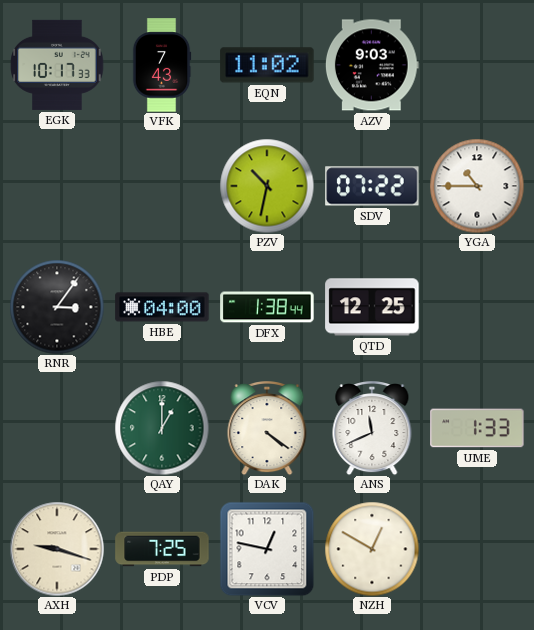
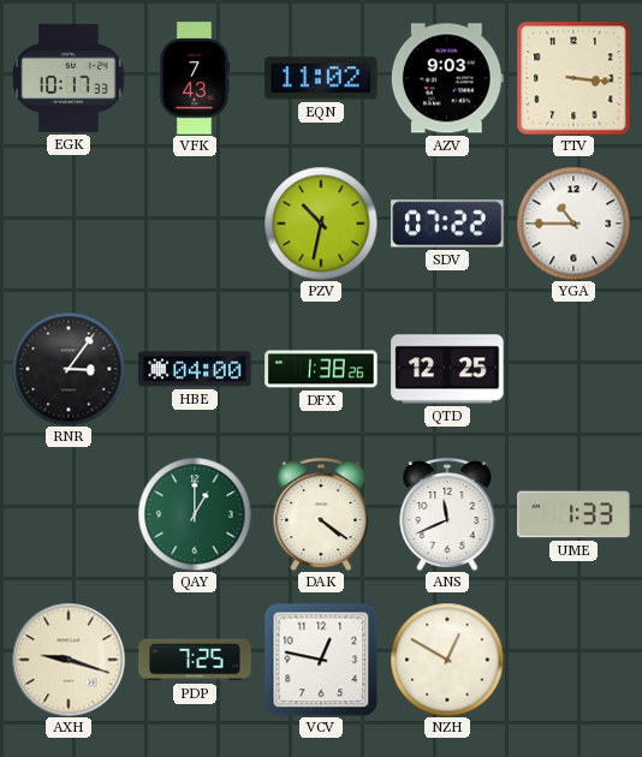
TTV: none -> 3:16 (573, 78)
DFX: 1:38:44 -> 1:38:26 (321, 369)
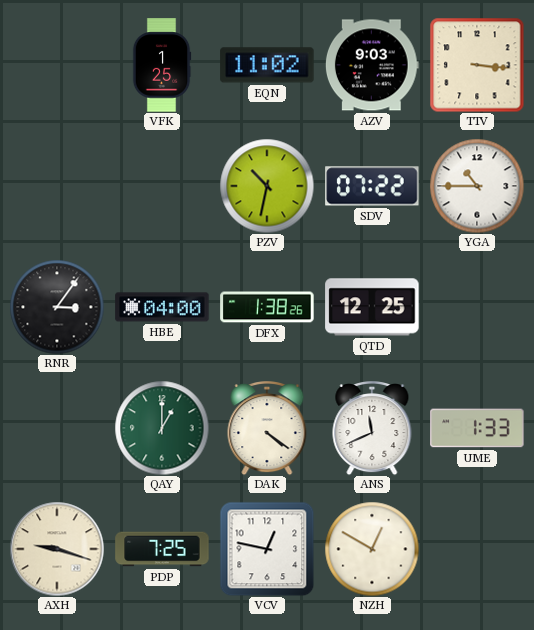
EGK: 10:17 -> none (69, 78)
VFK: 7:43 -> 1:25 (162, 65)
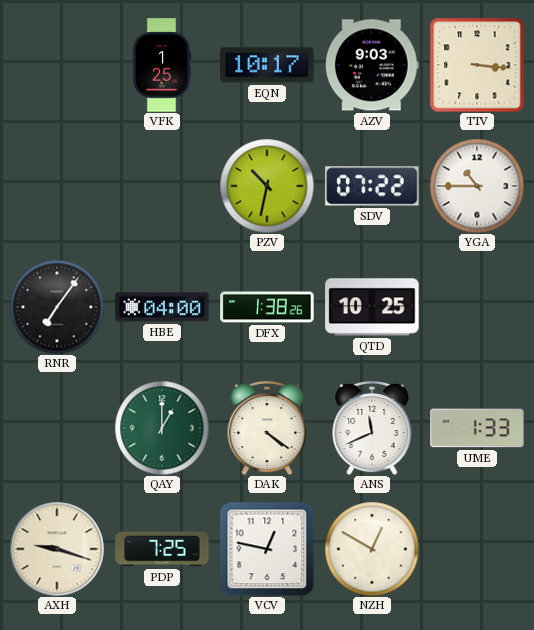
EQN: 11:02 -> 10:17 (267, 65)
RNR: 3:06 -> 7:06 (57, 307)
QTD: 12:25 -> 10:25 (372, 307)
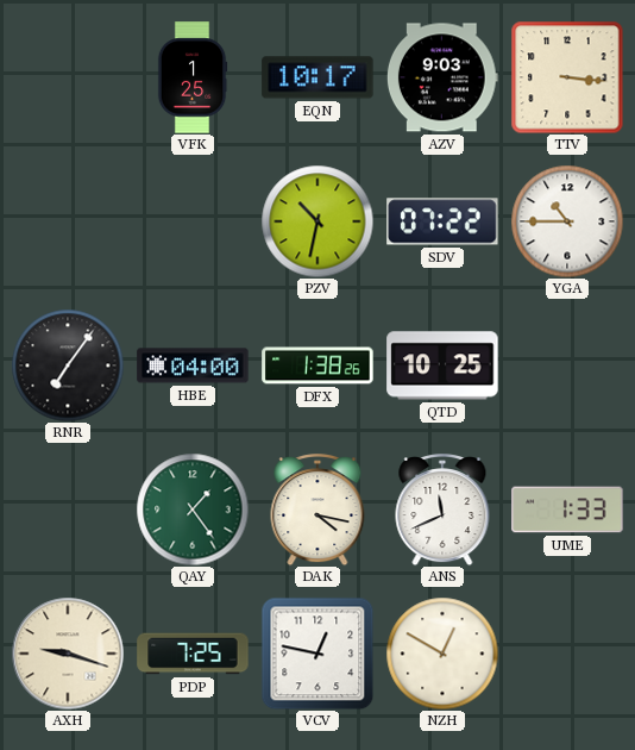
QAY: 1:00 -> 1:24 (193, 510)
DAK: 4:21 -> 4:17 (317, 511)
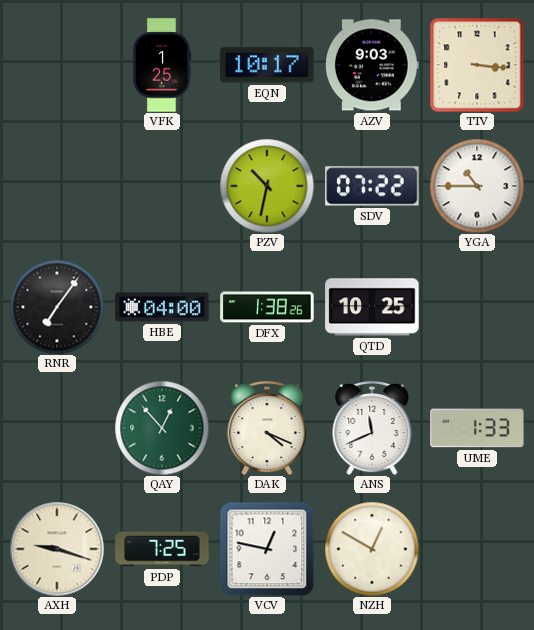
QAY: 1:24 -> 12:53 (162, 428)
DAK: 4:17 -> 4:19 (267, 429)
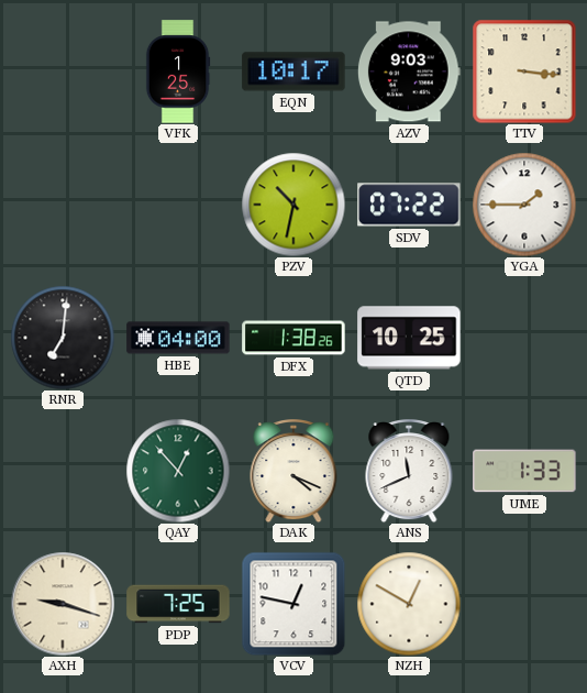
YGA: 10:45 -> 1:45 (524, 205)
RNR: 7:06 -> 7:01 (63, 338)
